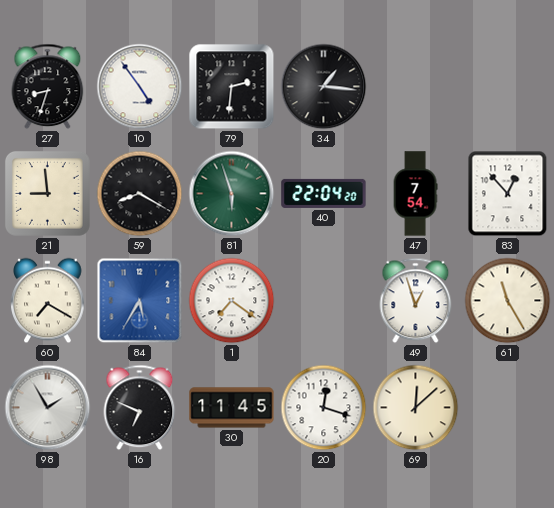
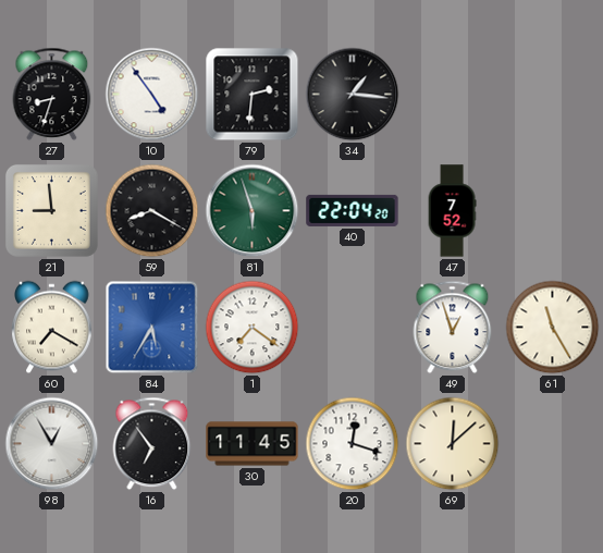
47: 7:54 -> 7:52 (452, 211)
83: 12:53 -> none (508, 194)
98: 1:55 -> 12:55 (52, 444)
16: 6:49 -> 6:54 (152, 444)
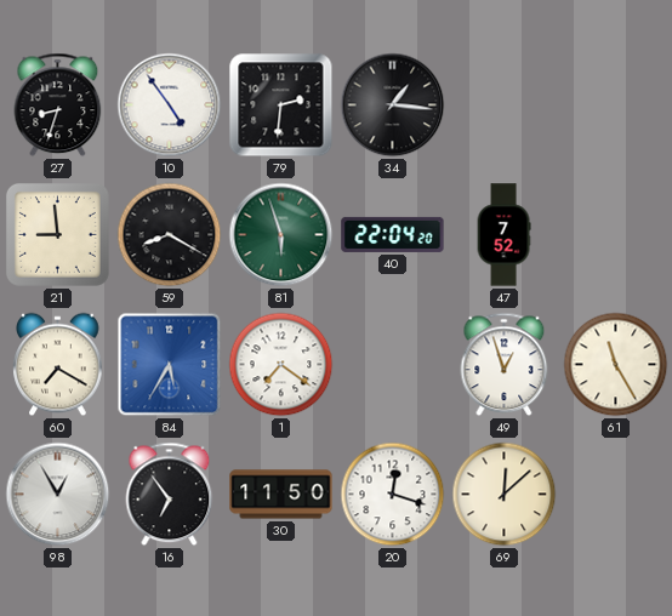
30: 11:45 -> 11:50 (281, 495)
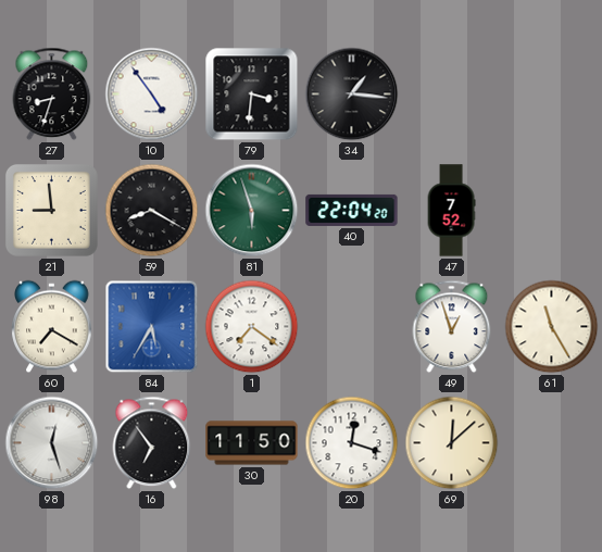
79: 2:31 -> 3:31 (252, 95)
98: 12:55 -> 12:27 (52, 443)
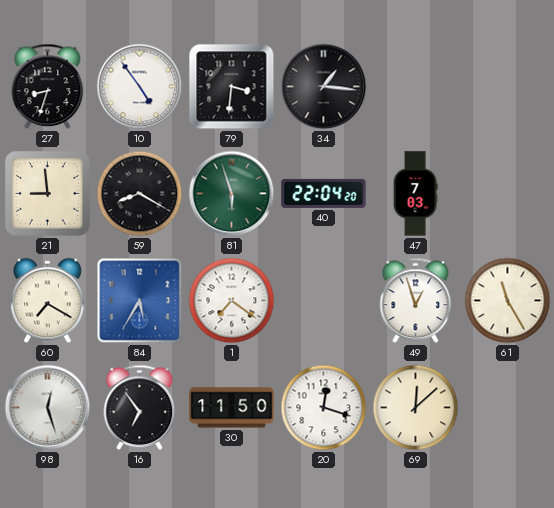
47: 7:52 -> 7:03 (415, 194)
